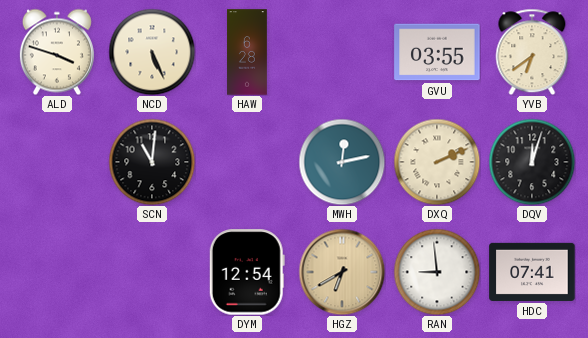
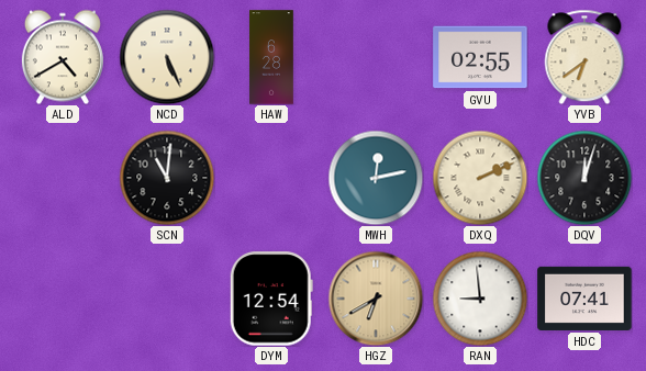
ALD: 3:48 -> 4:40 (63, 57)
GVU: 03:55 -> 02:55 (480, 57)
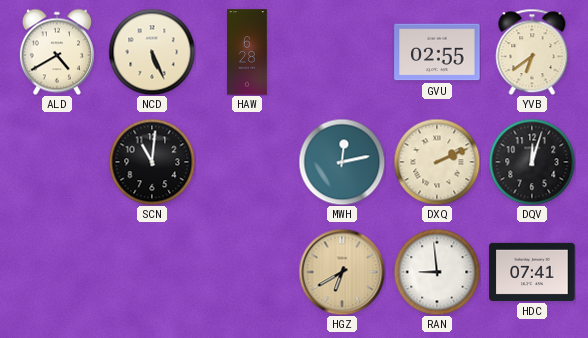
DYM: 12:54 -> none (271, 299)
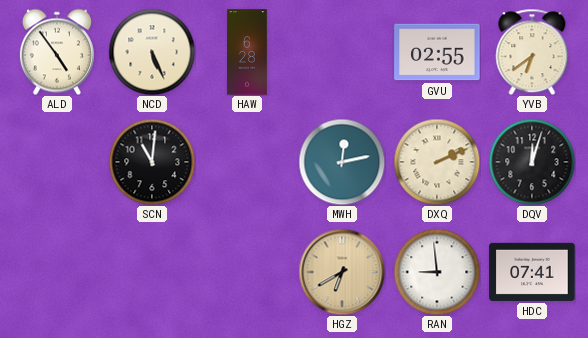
ALD: 4:40 -> 4:54 (57, 52)
